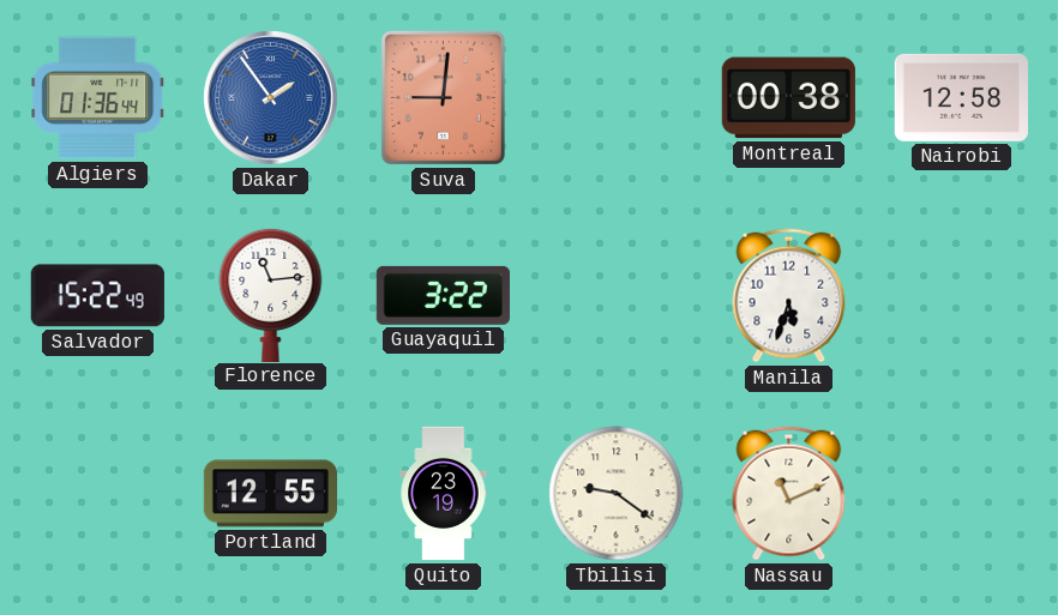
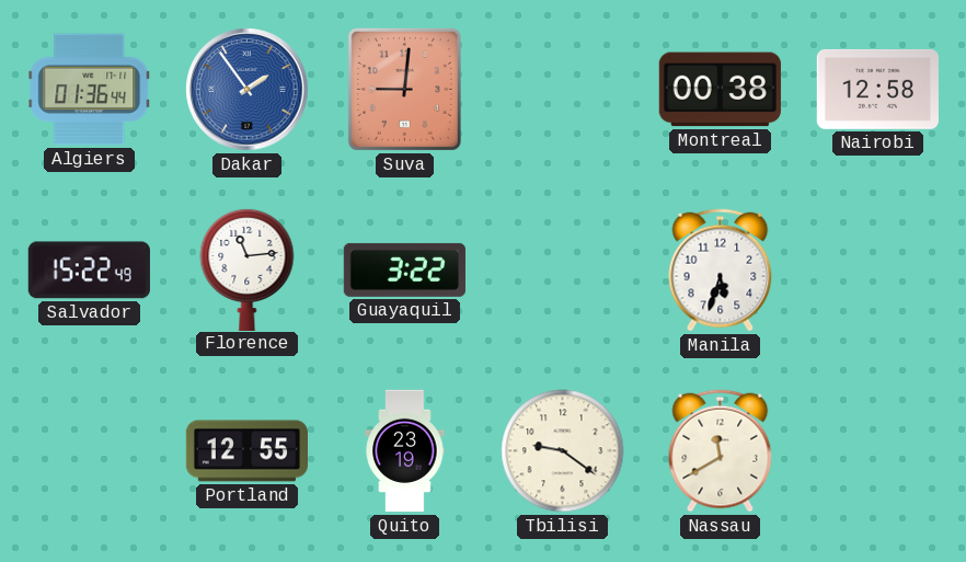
Nassau: 11:11 -> 11:40 (721, 451)
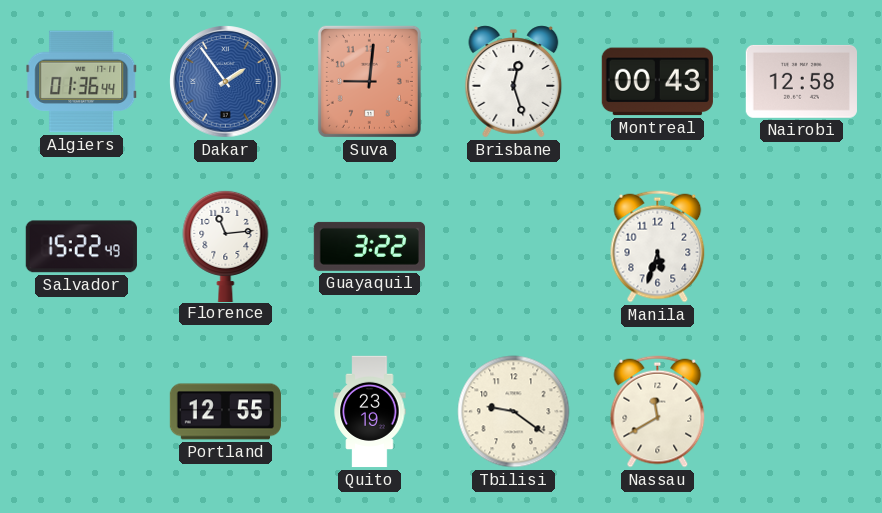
Brisbane: none -> 12:27 (514, 82)
Montreal: 00:38 -> 00:43 (657, 82)
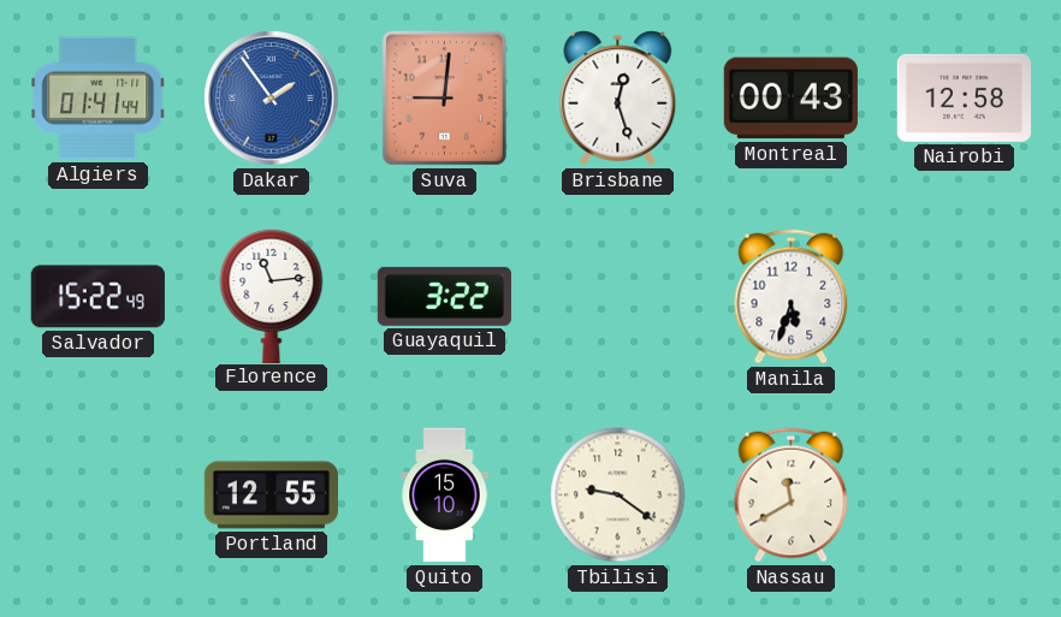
Algiers: 01:36 -> 01:41 (99, 99)
Quito: 23:19 -> 15:10 (445, 496)
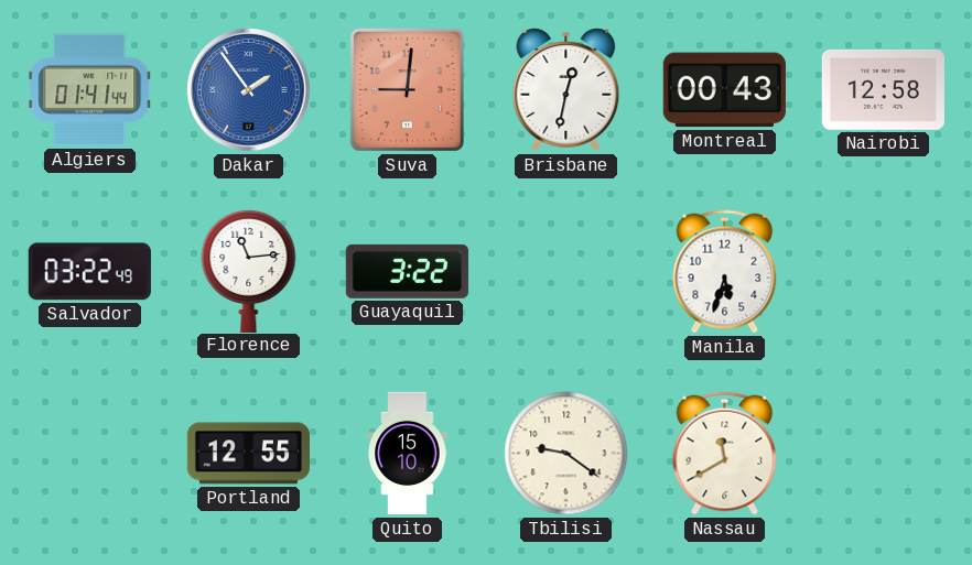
Brisbane: 12:27 -> 12:32 (566, 90)
Salvador: 15:22 -> 03:22 (89, 272)
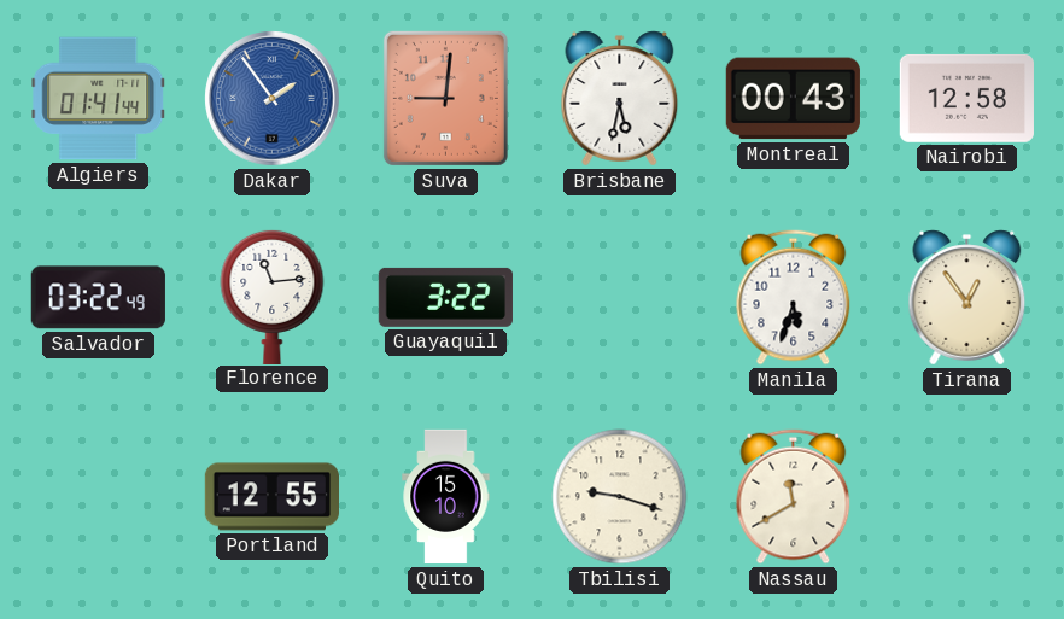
Brisbane: 12:32 -> 5:32 (620, 99)
Tirana: none -> 12:54 (967, 298)
Tbilisi: 9:21 -> 9:18 (620, 497)
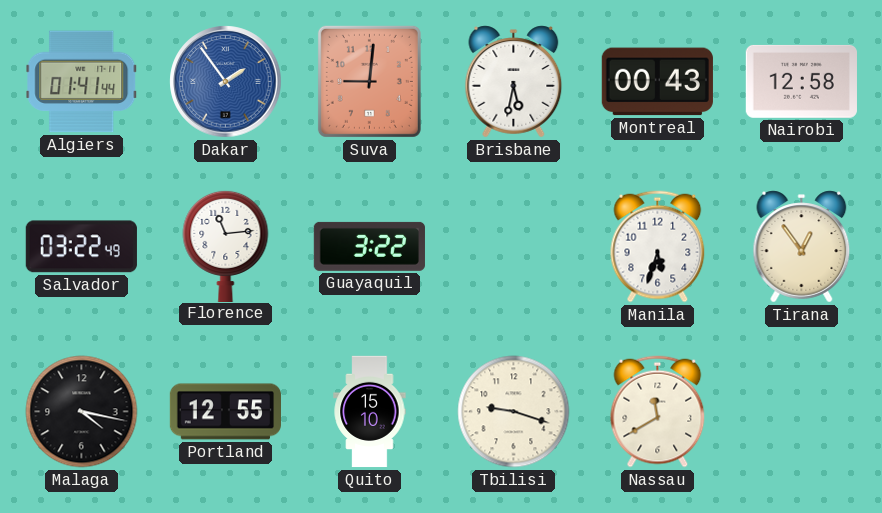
Malaga: none -> 4:17 (82, 412)
